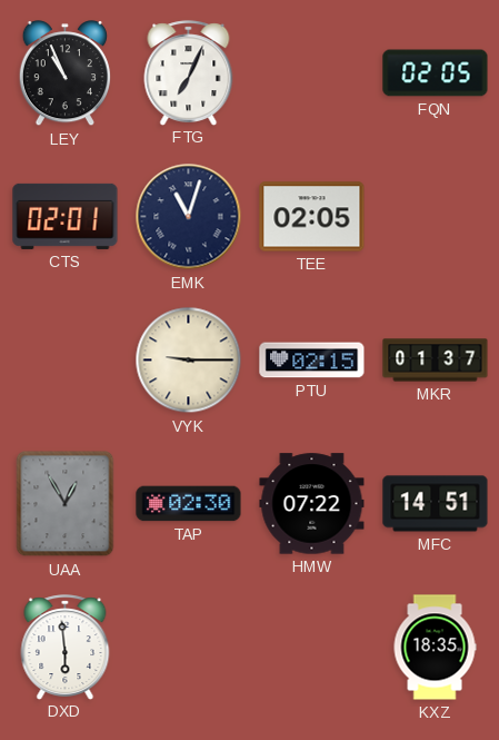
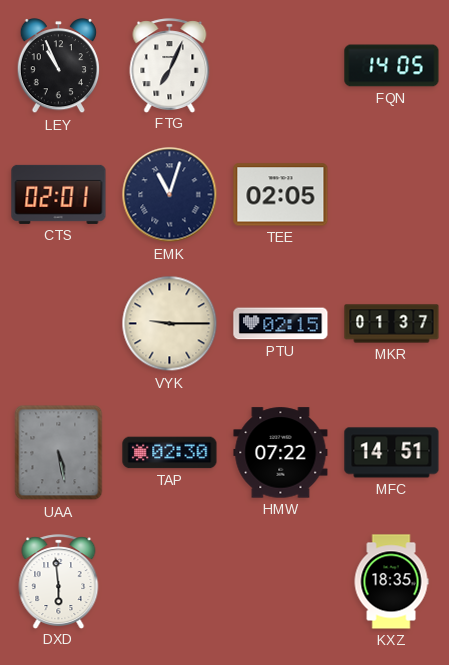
FQN: 02:05 -> 14:05 (392, 66)
UAA: 12:55 -> 5:28 (59, 453)
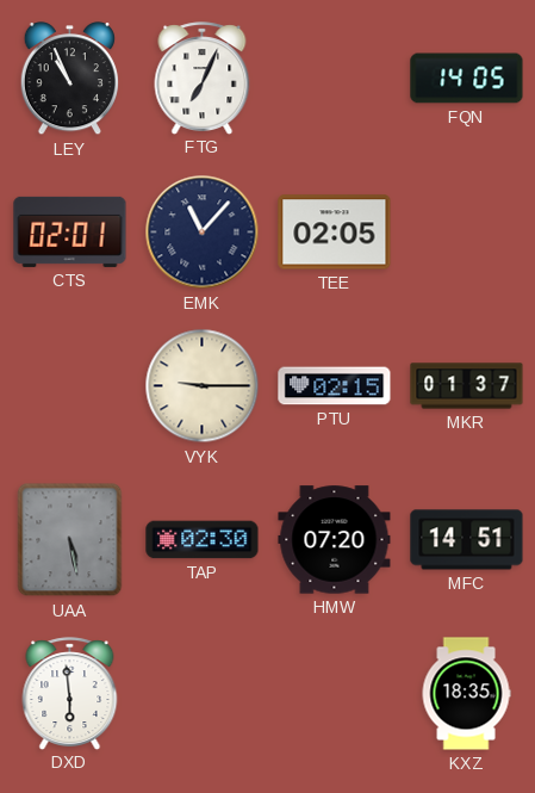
EMK: 11:03 -> 11:07 (203, 233)
HMW: 07:22 -> 07:20 (335, 540)
